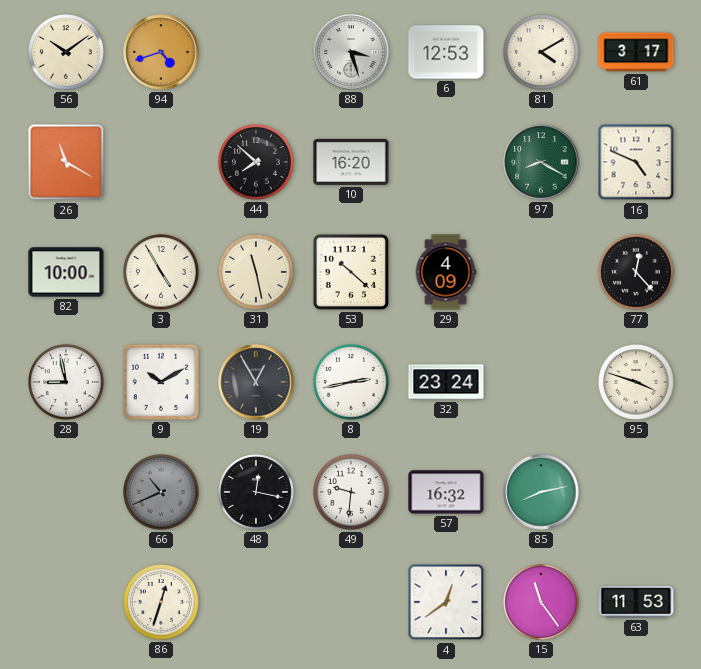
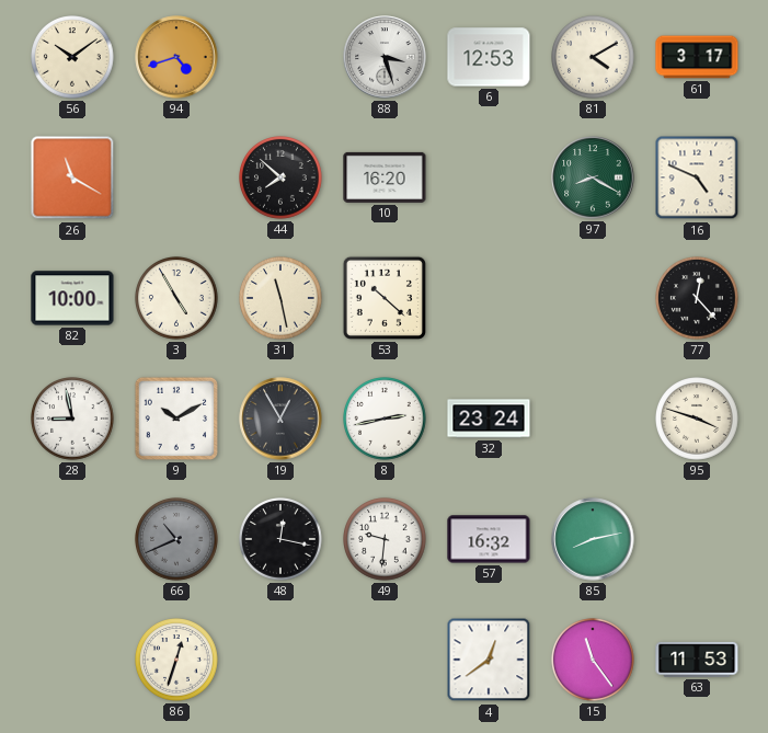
29: 4:09 -> none (446, 272)
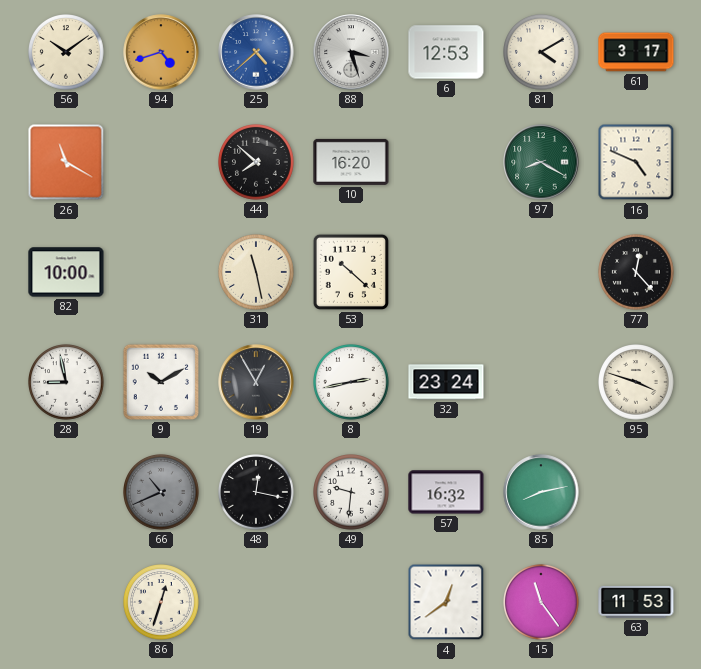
25: none -> 4:38 (256, 52)
3: 4:55 -> none (177, 299)
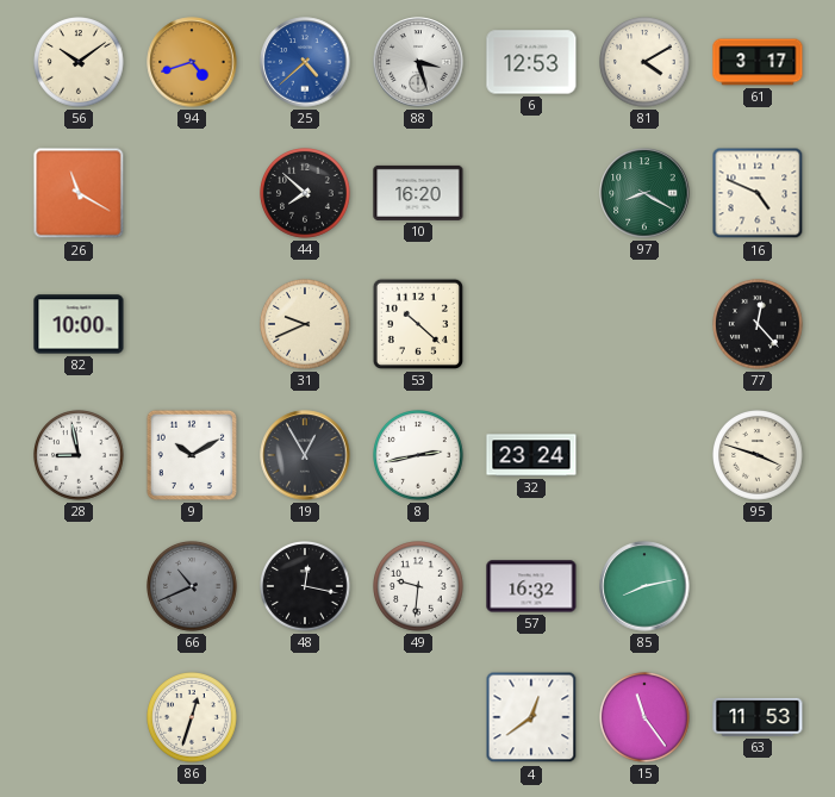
31: 11:28 -> 9:41 (306, 325)
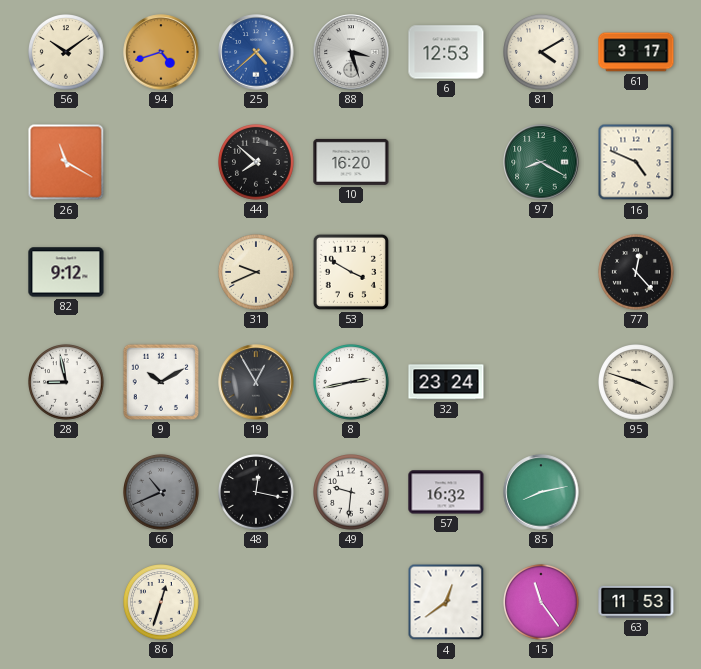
82: 10:00 -> 9:12 (66, 272)
53: 10:22 -> 3:50 (351, 272)
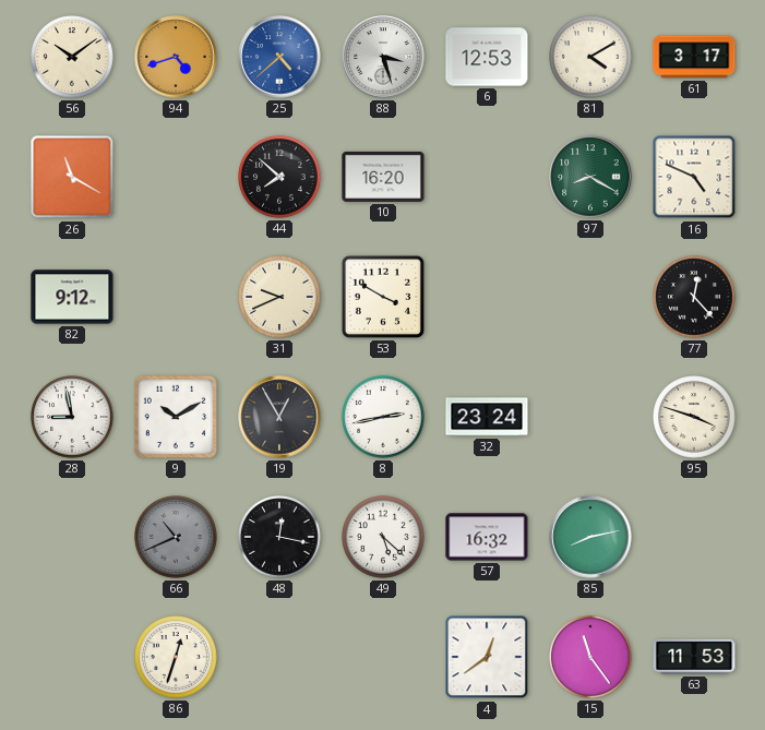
49: 9:31 -> 5:22 (384, 538)
